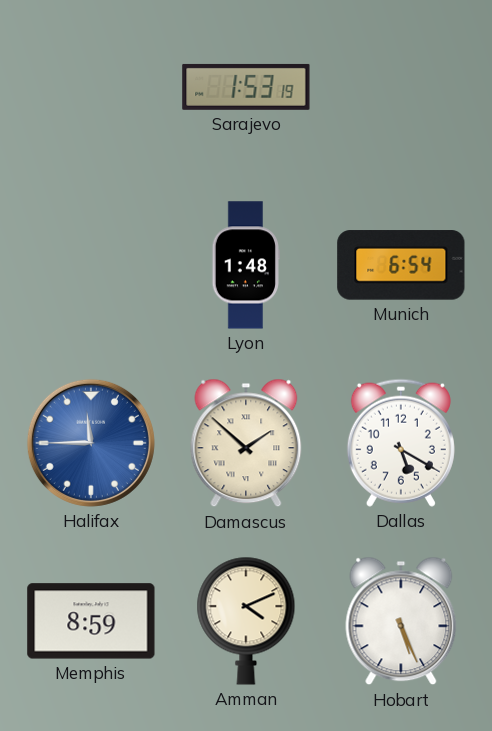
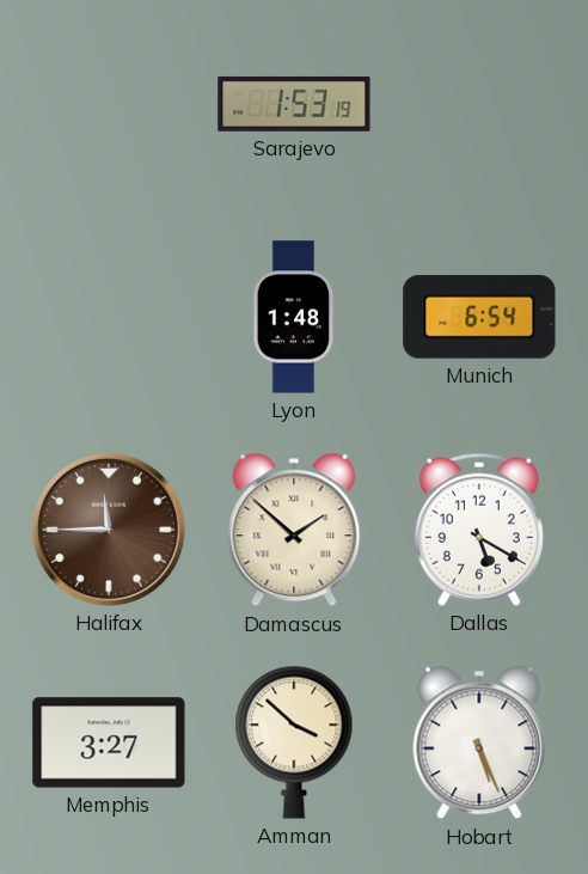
Halifax dial: blue -> brown (109, 530)
Memphis: 8:59 -> 3:27 (109, 742)
Amman: 4:11 -> 3:52 (294, 742)
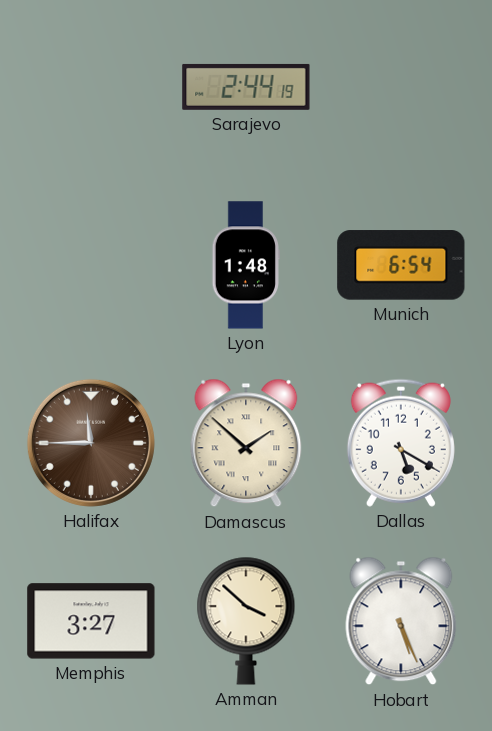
Sarajevo: 1:53 -> 2:44 (246, 87)
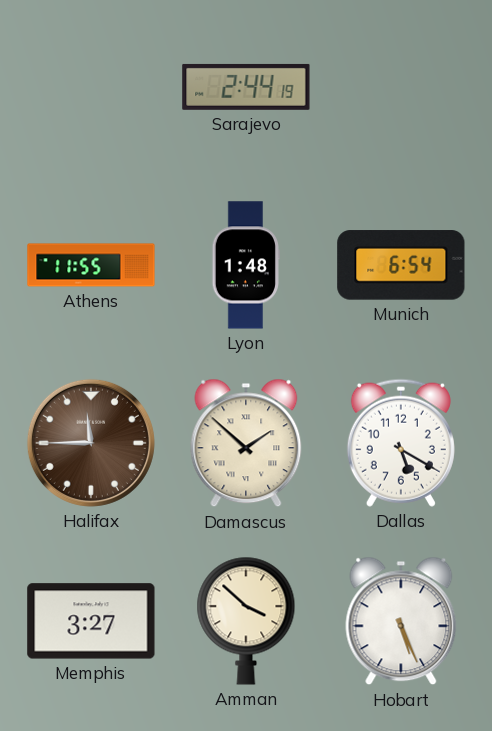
Athens: none -> 11:55 (91, 265)
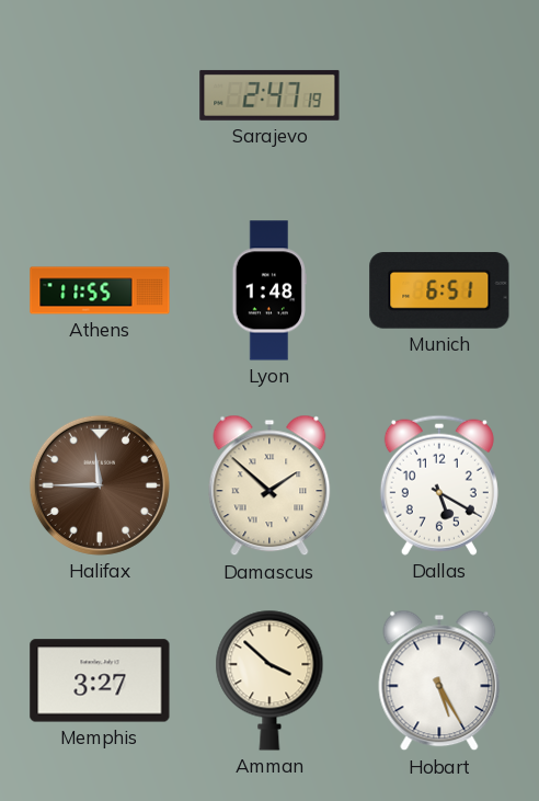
Sarajevo: 2:44 -> 2:47 (269, 95)
Munich: 6:54 -> 6:51 (439, 290)
Hobart: 5:26 -> 5:25 (439, 680)
